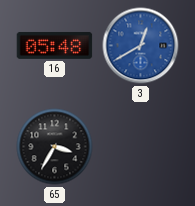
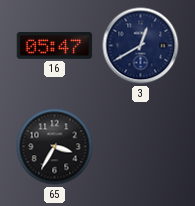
16: 05:48 -> 05:47 (55, 45)
3 dial: blue -> navy (141, 46)
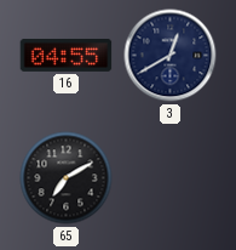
16: 05:47 -> 04:55 (67, 55)
65: 3:35 -> 7:10 (67, 178)
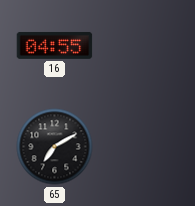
3: 12:40 -> none (171, 56)
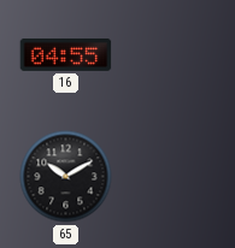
65: 7:10 -> 10:10 (66, 177)
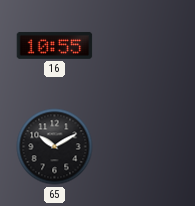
16: 04:55 -> 10:55 (55, 45)
